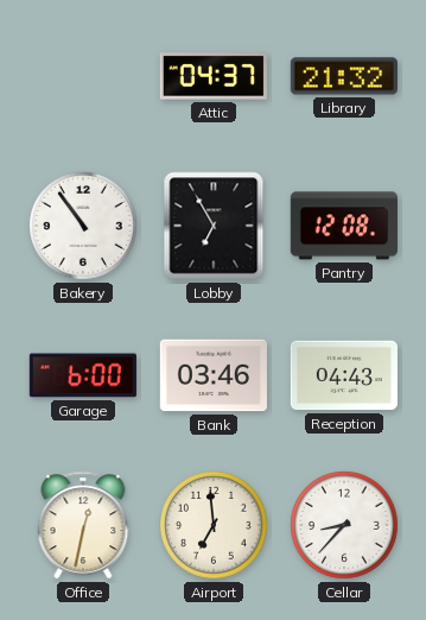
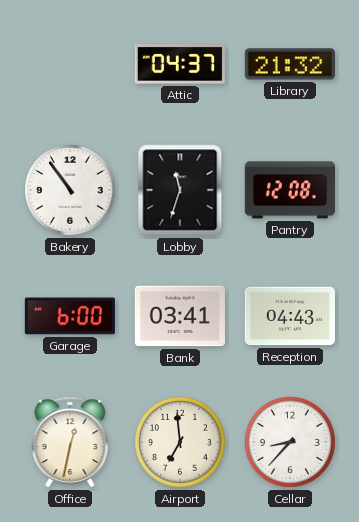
Lobby: 6:55 -> 11:33 (180, 190)
Bank: 03:46 -> 03:41 (180, 316)
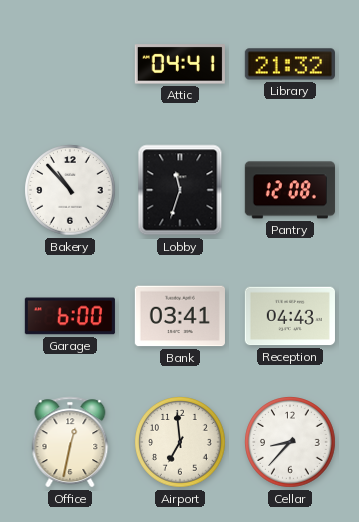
Attic: 04:37 -> 04:41 (180, 64)
Bakery: 10:54 -> 10:53 (70, 190)
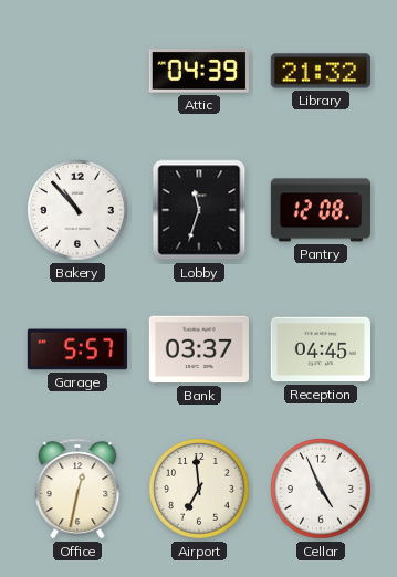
Attic: 04:41 -> 04:39 (199, 71)
Garage: 6:00 -> 5:57 (77, 349)
Bank: 03:41 -> 03:37 (199, 349)
Reception: 04:43 -> 04:45 (321, 349)
Cellar: 8:37 -> 4:56 (321, 489)
